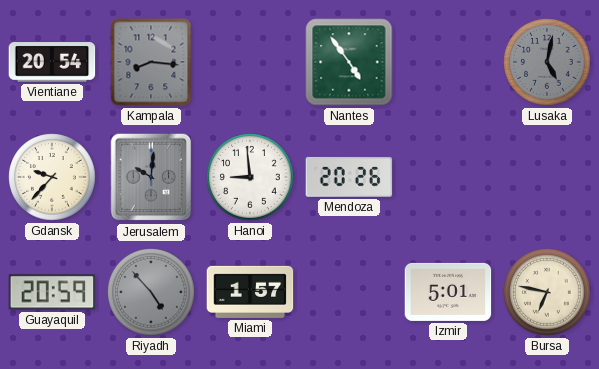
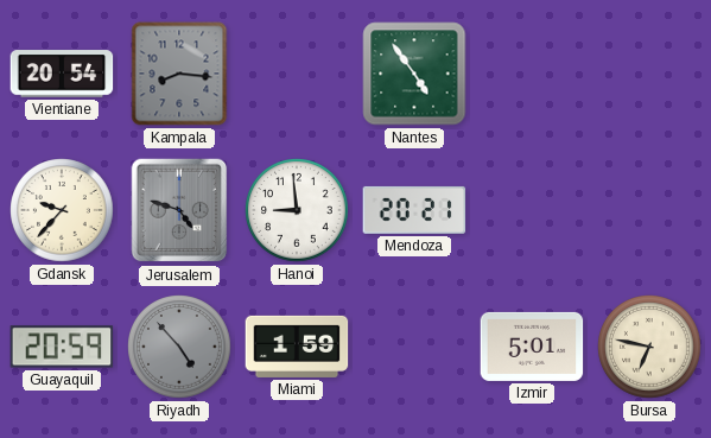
Lusaka: 5:02 -> none (547, 62)
Jerusalem: 10:01 -> 4:48 (179, 210)
Mendoza: 20:26 -> 20:21 (414, 210)
Miami: 1:57 -> 1:59 (297, 347)
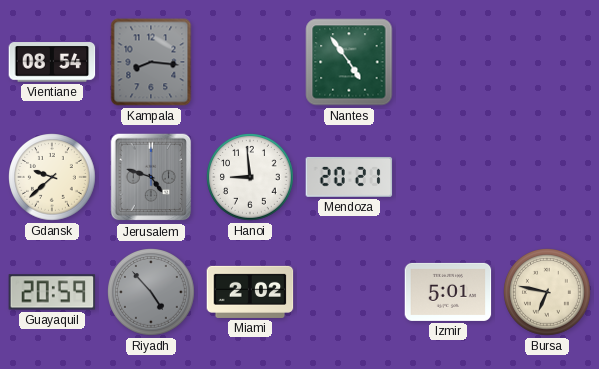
Vientiane: 20:54 -> 08:54 (52, 62)
Gdansk: 9:37 -> 9:38 (52, 177)
Miami: 1:59 -> 2:02 (250, 292)
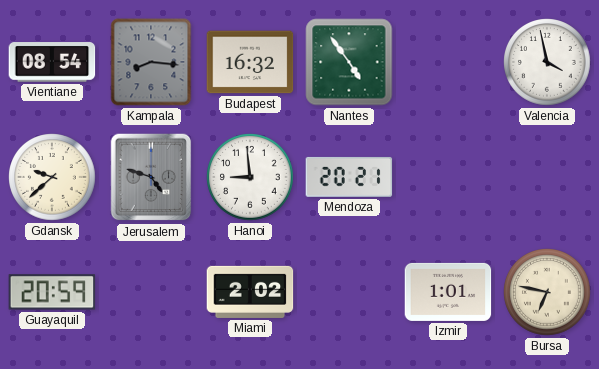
Budapest: none -> 16:32 (250, 62)
Valencia: none -> 3:58 (547, 62)
Riyadh: 4:53 -> none (151, 292)
Izmir: 5:01 -> 1:01 (448, 292)
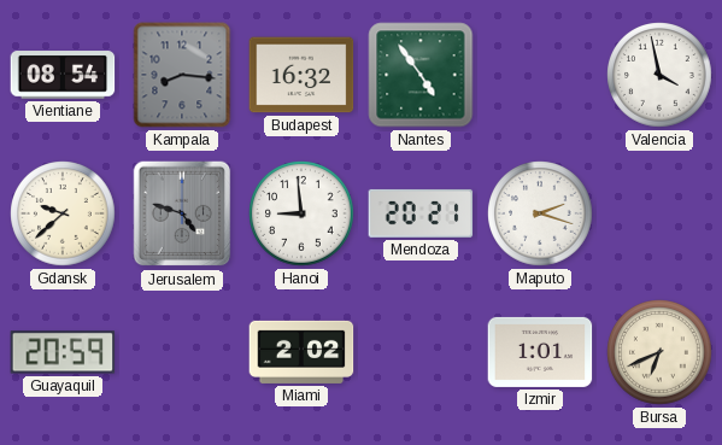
Maputo: none -> 2:18 (540, 213)
Bursa: 6:47 -> 6:41 (659, 352)
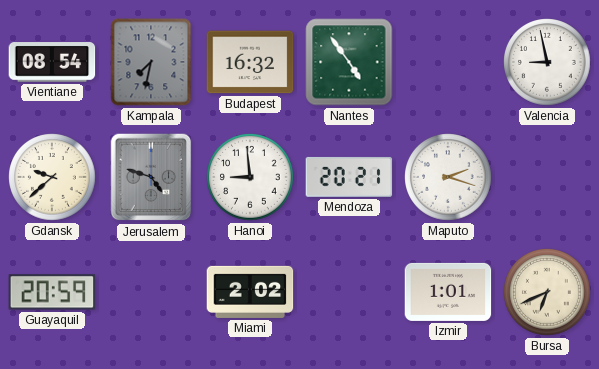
Kampala: 8:16 -> 7:32 (151, 62)
Valencia: 3:58 -> 8:58 (547, 62)
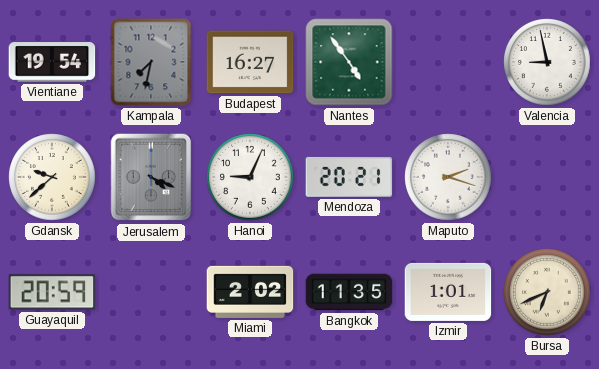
Vientiane: 08:54 -> 19:54 (52, 62)
Budapest: 16:32 -> 16:27 (250, 62)
Jerusalem: 4:48 -> 4:19 (151, 177)
Hanoi: 8:59 -> 9:04 (250, 177)
Bangkok: none -> 11:35 (349, 292)
